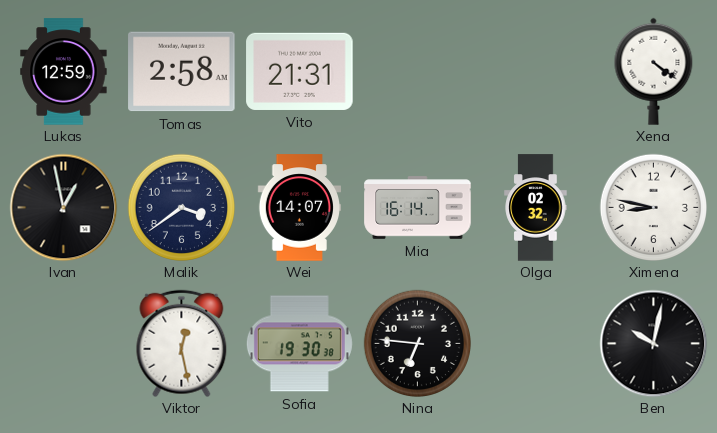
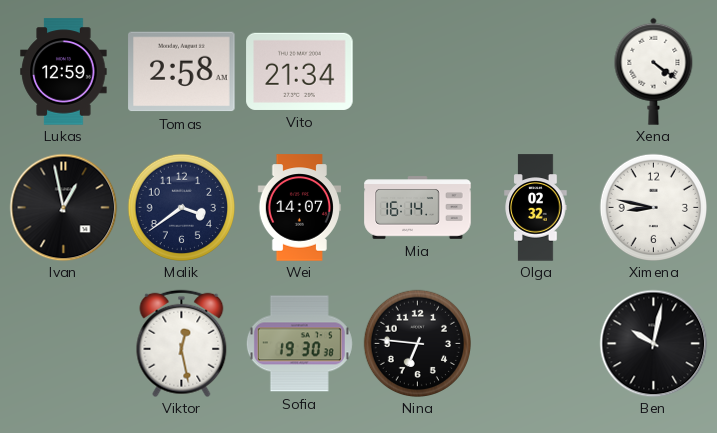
Vito: 21:31 -> 21:34 (300, 71)
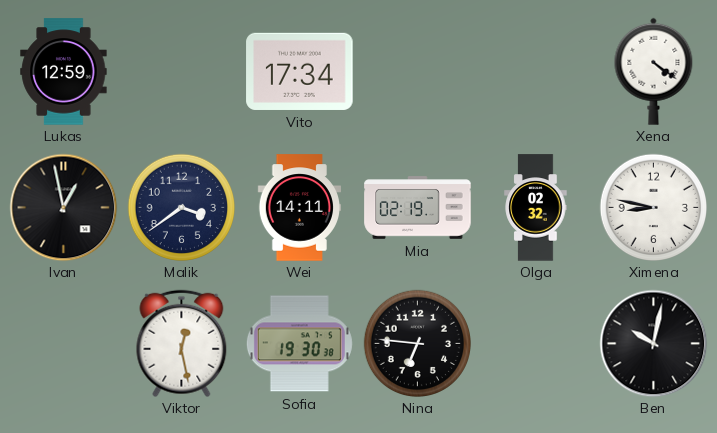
Tomas: 2:58 -> none (182, 72)
Vito: 21:34 -> 17:34 (300, 71)
Wei: 14:07 -> 14:11 (299, 208)
Mia: 16:14 -> 02:19 (418, 208)
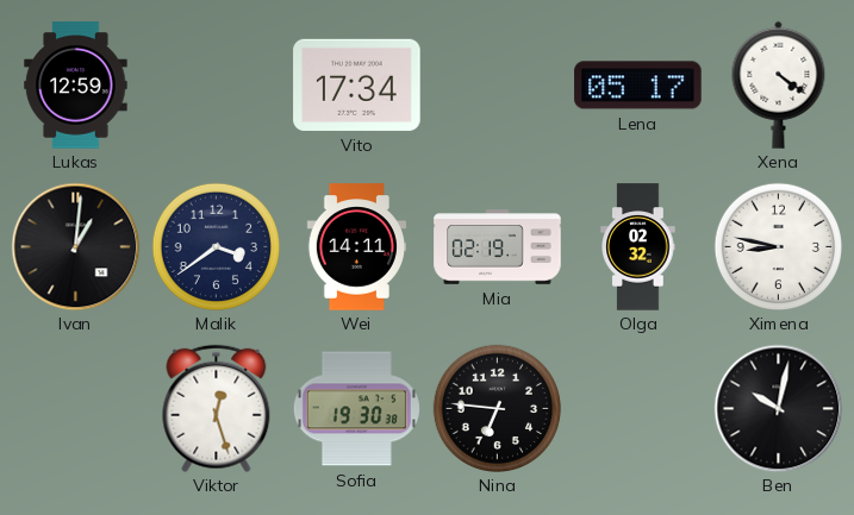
Lena: none -> 05:17 (638, 86)
Ivan: 12:58 -> 1:01 (75, 246)
Viktor: 12:28 -> 12:27 (217, 408)
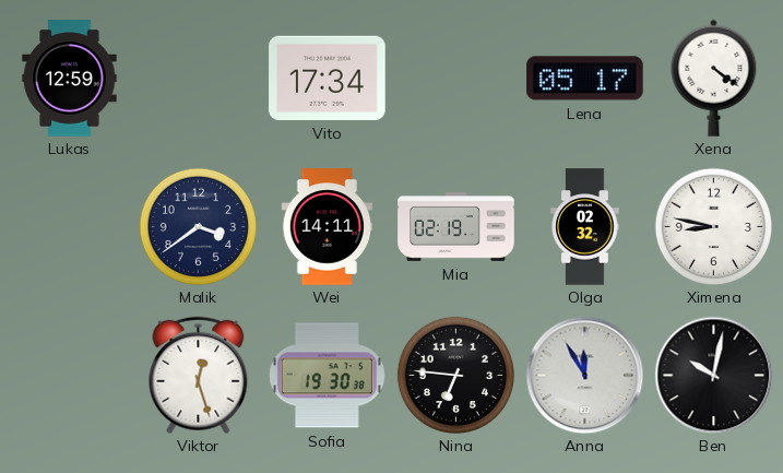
Ivan: 1:01 -> none (75, 246)
Anna: none -> 11:55 (584, 375)
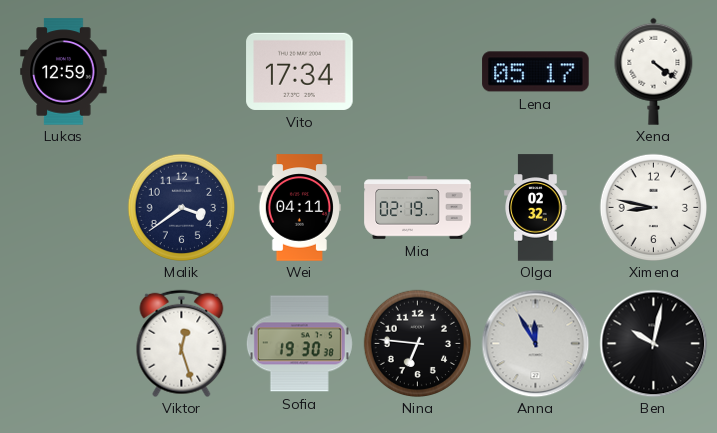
Wei: 14:11 -> 04:11 (299, 208)
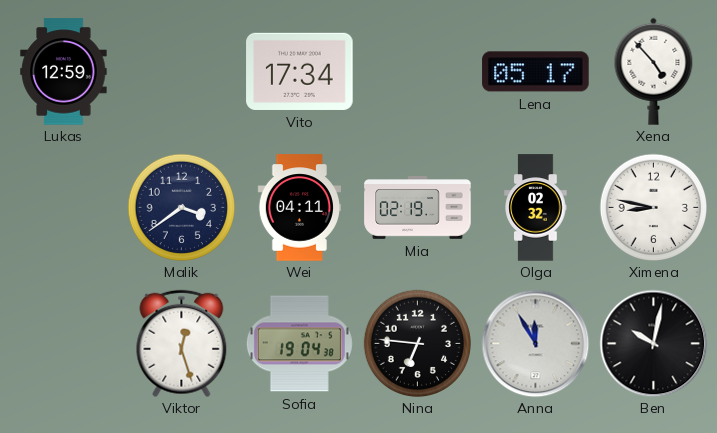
Xena: 4:21 -> 4:53 (654, 71)
Sofia: 19:30 -> 19:04 (299, 344)
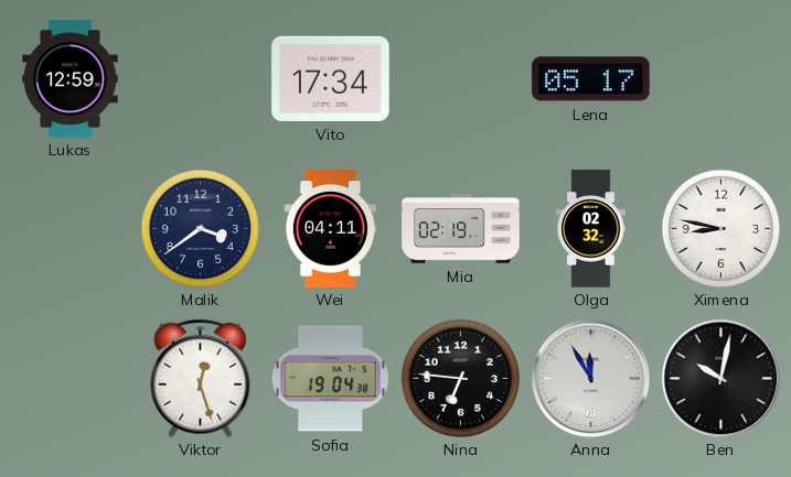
Xena: 4:53 -> none (654, 71)
